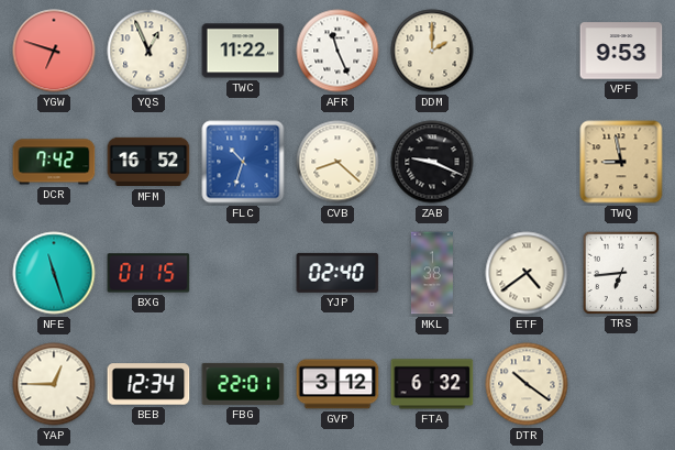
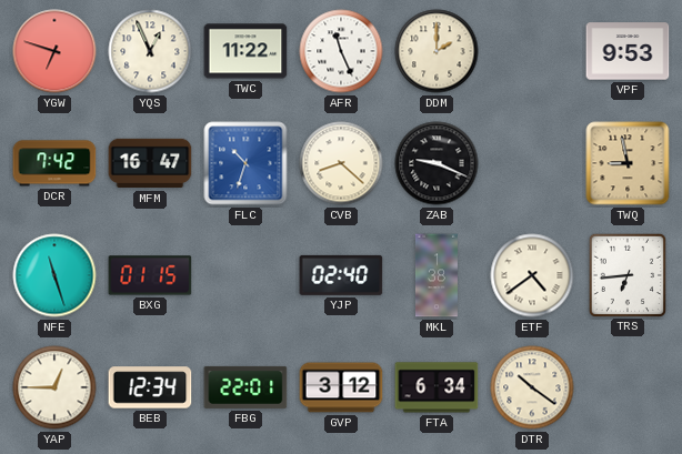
MFM: 16:52 -> 16:47 (150, 163)
FTA: 6:32 -> 6:34 (437, 387)
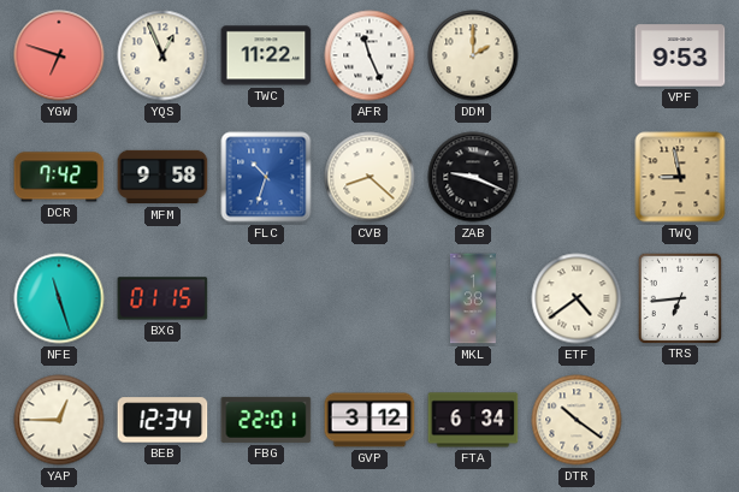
MFM: 16:47 -> 9:58 (162, 177)
YJP: 02:40 -> none (341, 275)
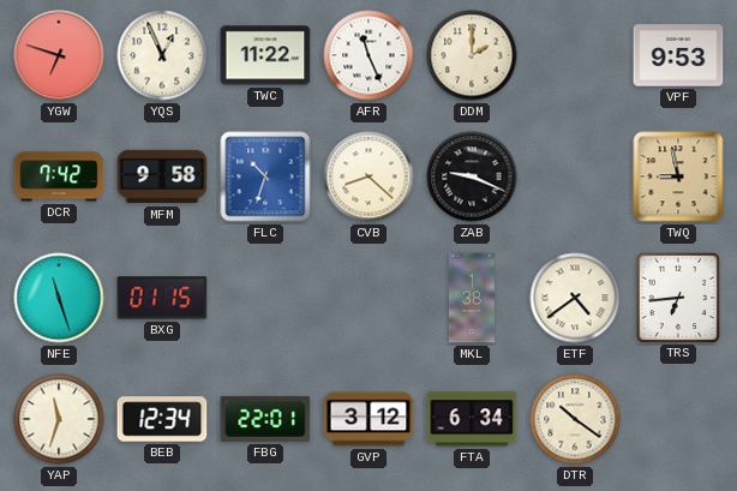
YAP: 12:45 -> 11:33 (59, 419)
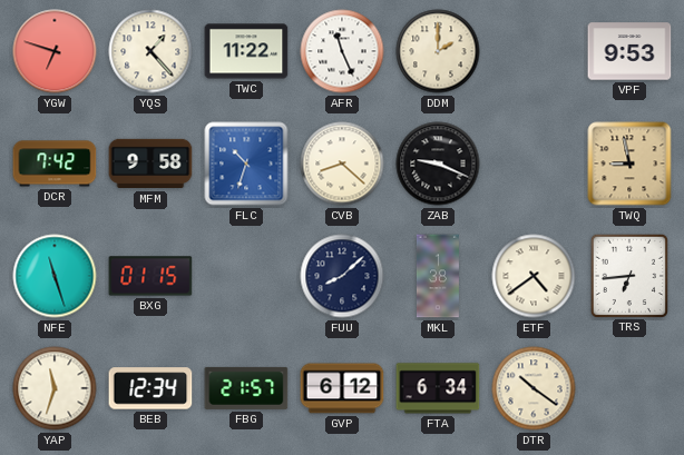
YQS: 12:56 -> 1:23 (150, 51)
FUU: none -> 8:08 (342, 276)
FBG: 22:01 -> 21:57 (246, 388)
GVP: 3:12 -> 6:12 (342, 388)
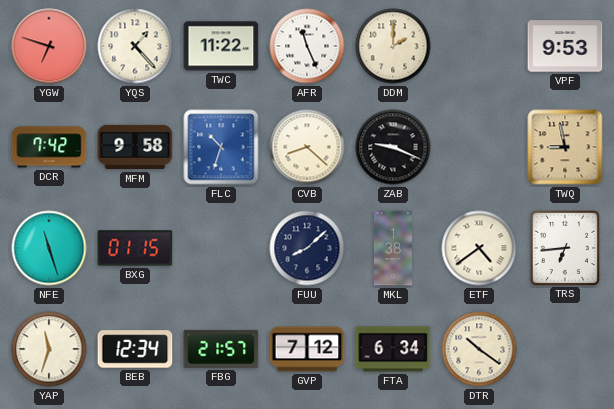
GVP: 6:12 -> 7:12 (307, 349)
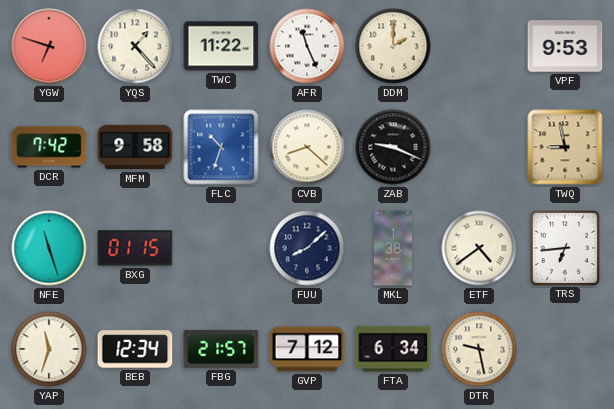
DTR: 10:21 -> 9:28 (479, 349)
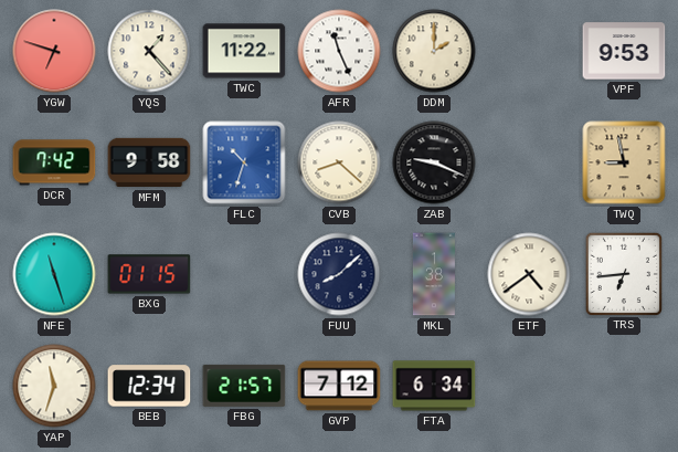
DTR: 9:28 -> none (479, 349)
